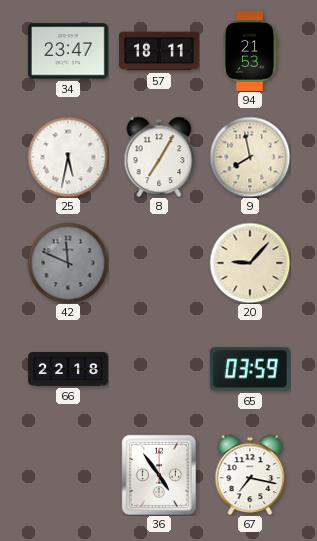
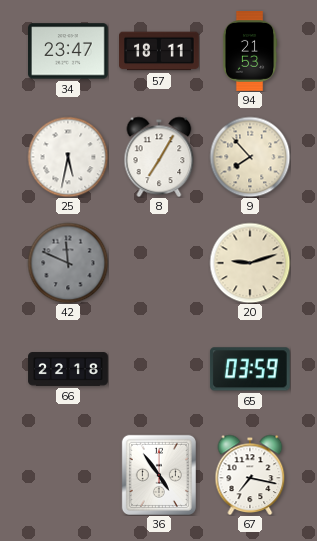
9: 7:58 -> 7:53 (250, 157)
20: 9:07 -> 9:12 (250, 263)
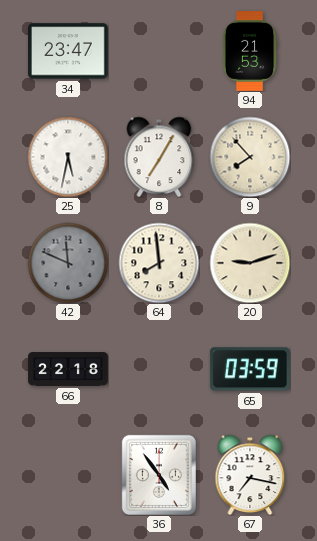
57: 18:11 -> none (160, 51)
64: none -> 7:59 (159, 263)
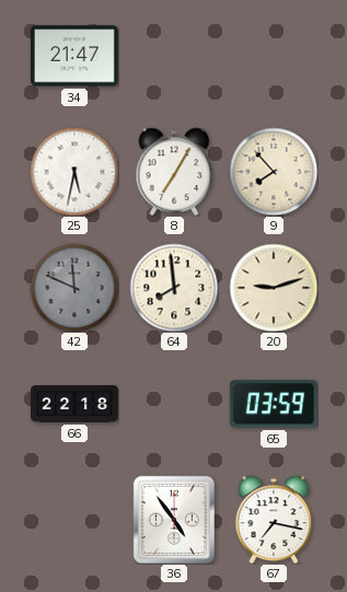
34: 23:47 -> 21:47 (76, 56)
94: 21:53 -> none (250, 52)
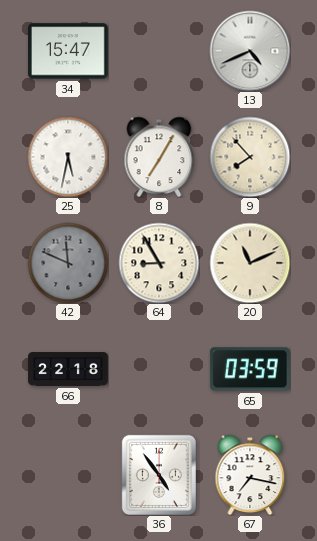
34: 21:47 -> 15:47 (69, 51)
13: none -> 4:41 (250, 51)
64: 7:59 -> 8:55 (159, 263)
20: 9:12 -> 11:11 (250, 263)
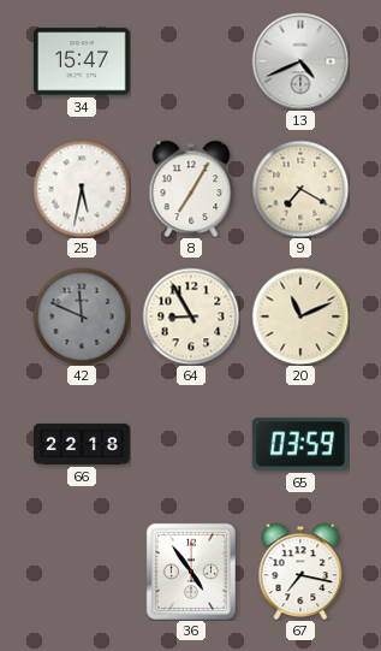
9: 7:53 -> 7:20 (300, 189)
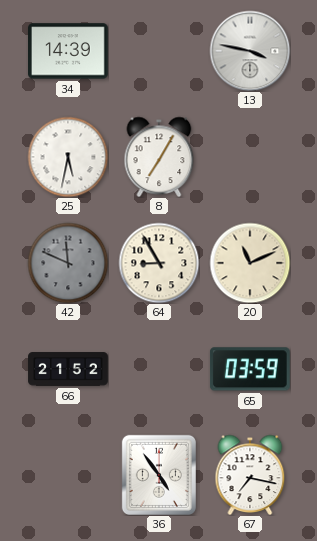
34: 15:47 -> 14:39 (69, 51)
13: 4:41 -> 3:47 (250, 51)
9: 7:20 -> none (300, 189)
66: 22:18 -> 21:52 (68, 369)
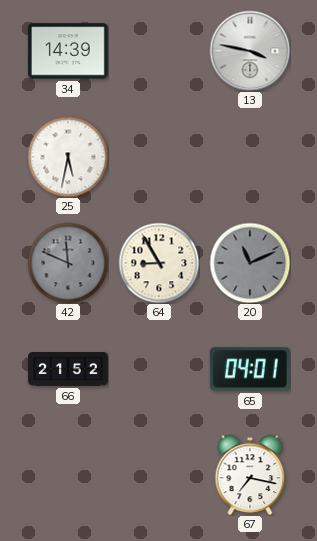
8: 7:05 -> none (159, 157)
20 dial: cream -> grey (250, 263)
65: 03:59 -> 04:01 (250, 369)
36: 4:54 -> none (159, 475)
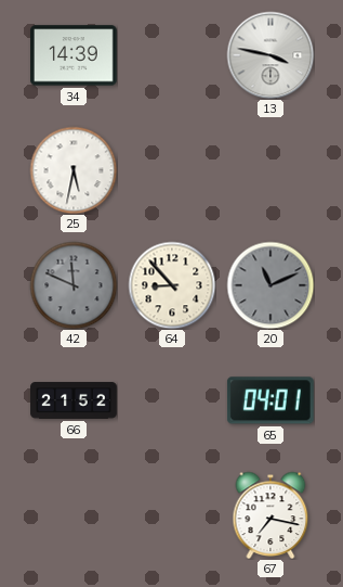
64: 8:55 -> 8:53 (172, 285)
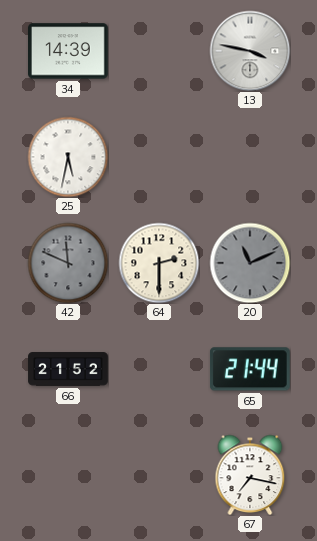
64: 8:53 -> 2:30 (159, 263)
65: 04:01 -> 21:44 (250, 369)
